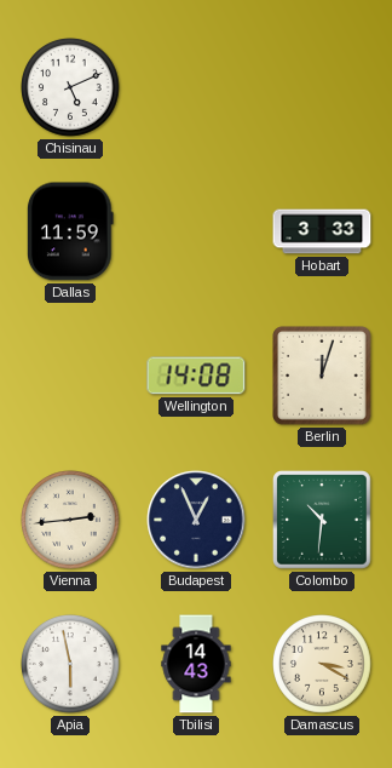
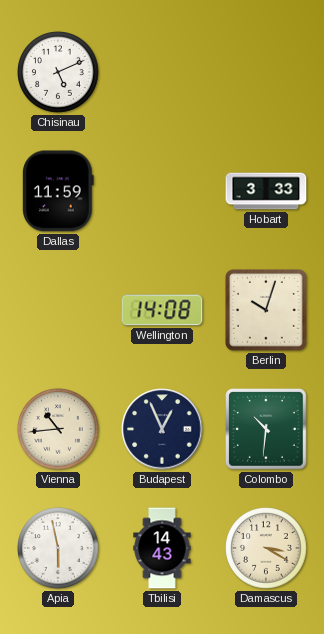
Berlin: 12:03 -> 10:03 (266, 310)
Vienna: 2:44 -> 10:44 (58, 429)
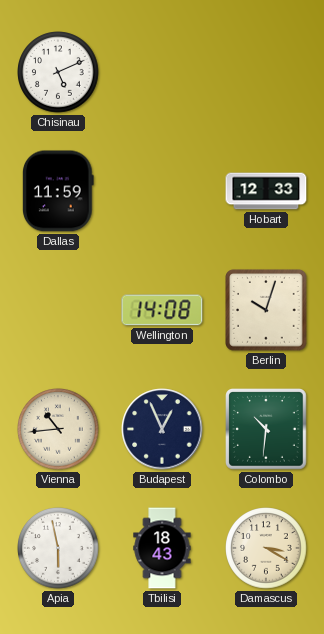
Hobart: 3:33 -> 12:33 (266, 191)
Tbilisi: 14:43 -> 18:43 (162, 548)
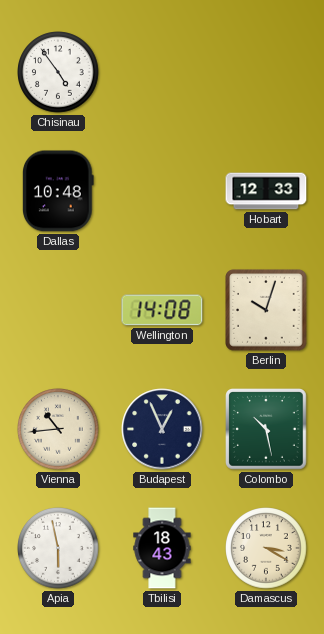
Chisinau: 5:11 -> 4:54 (58, 72)
Dallas: 11:59 -> 10:48 (58, 191)
Colombo: 10:31 -> 10:28 (266, 429)
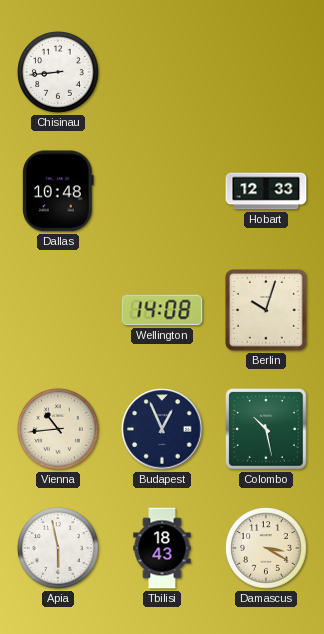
Chisinau: 4:54 -> 8:44 (58, 72)
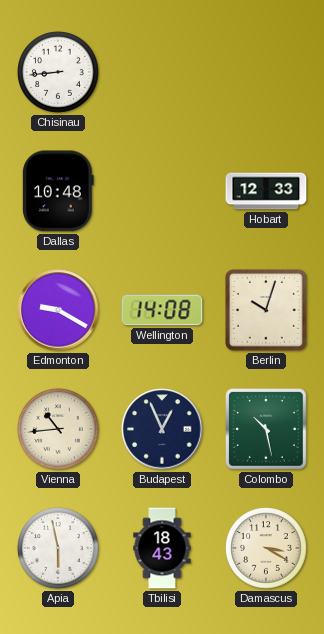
Edmonton: none -> 9:20 (58, 310)
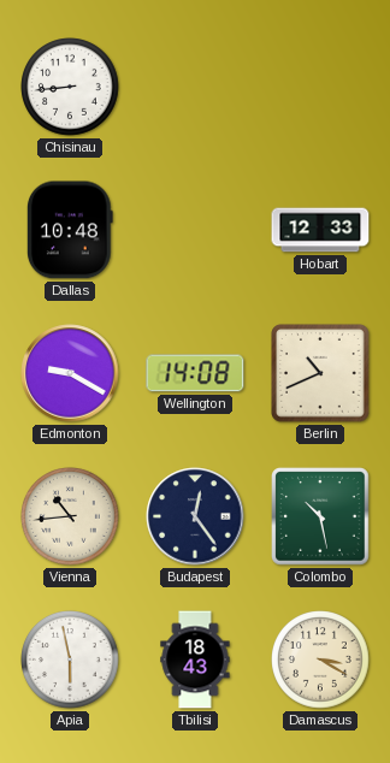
Berlin: 10:03 -> 10:41 (320, 373)
Budapest: 12:56 -> 12:24 (195, 516)
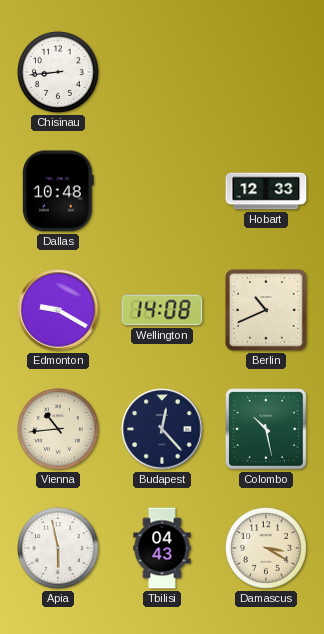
Budapest: 12:24 -> 12:23 (162, 429)
Tbilisi: 18:43 -> 04:43 (162, 548)
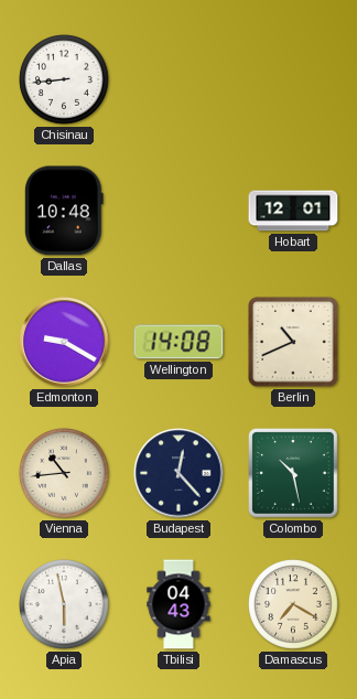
Hobart: 12:33 -> 12:01 (293, 211)
Damascus: 3:20 -> 7:20 (293, 604)
